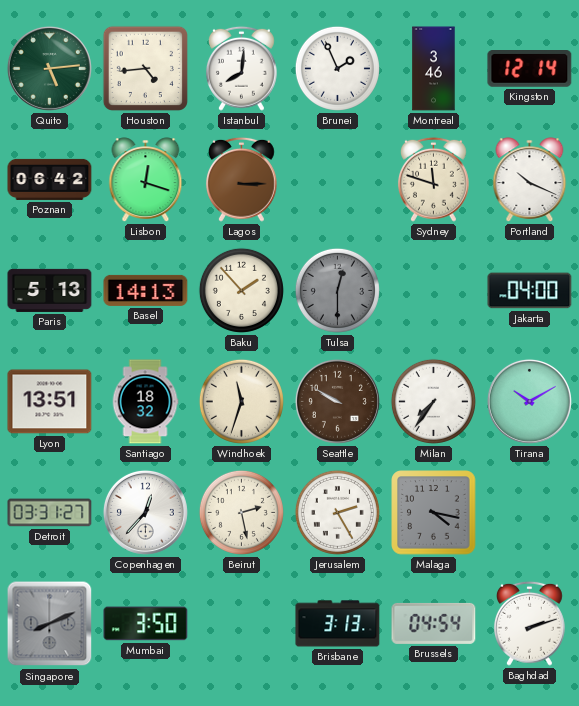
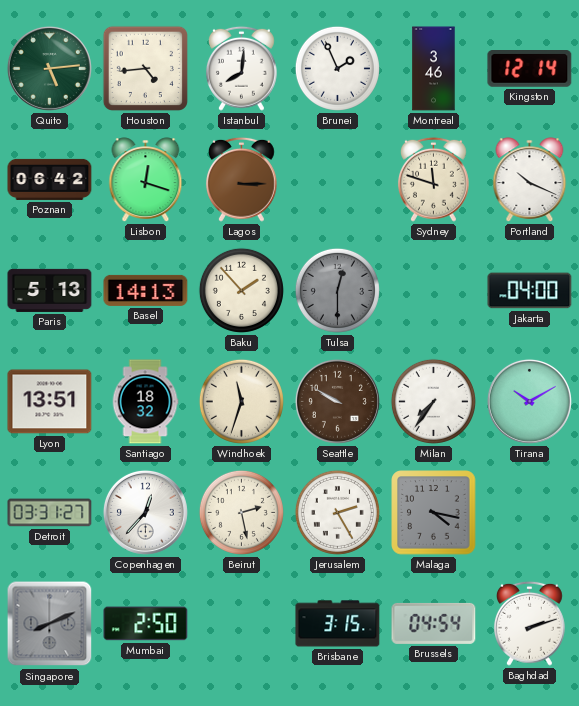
Mumbai: 3:50 -> 2:50 (146, 624)
Brisbane: 3:13 -> 3:15 (338, 624)
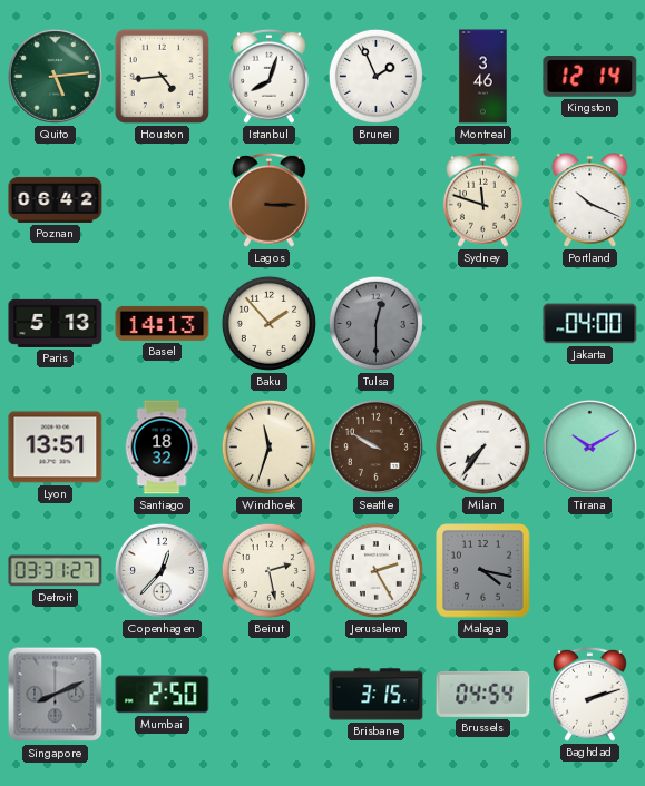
Istanbul: 8:01 -> 8:03 (268, 76)
Lisbon: 12:18 -> none (146, 180)
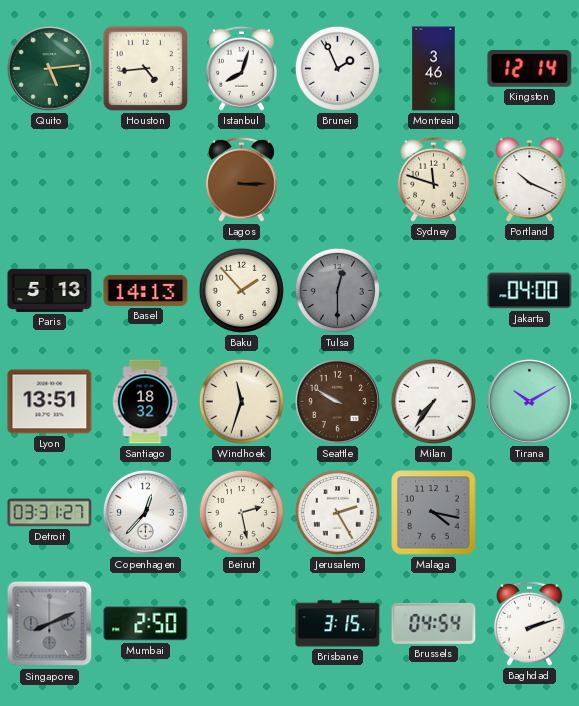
Poznan: 06:42 -> none (56, 199)
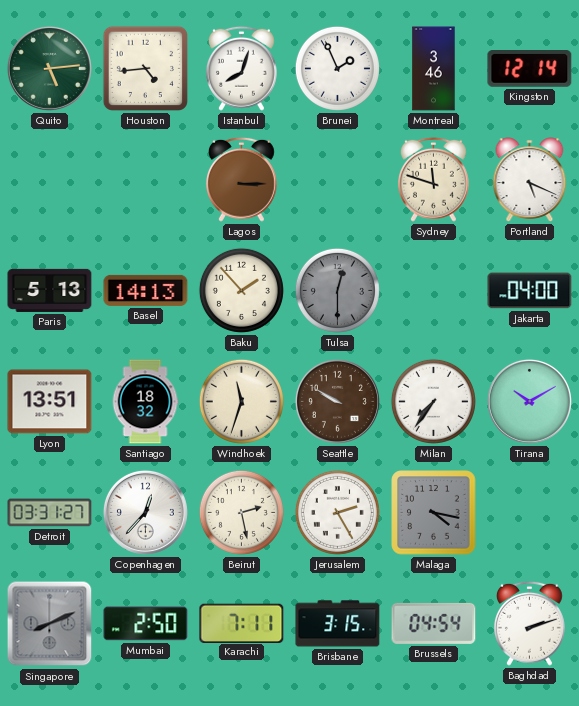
Portland: 10:19 -> 5:19 (530, 180)
Karachi: none -> 7:11 (242, 623)
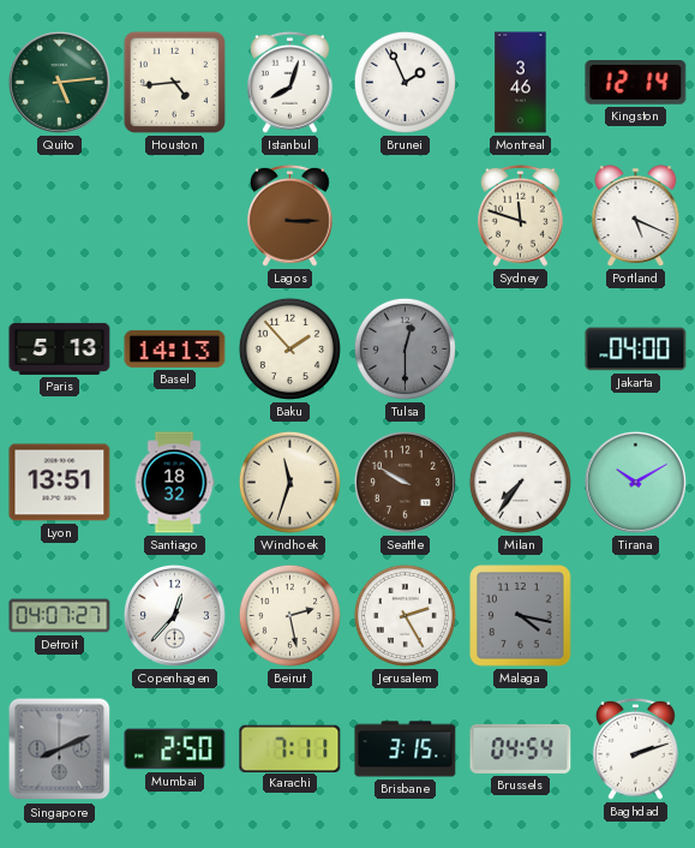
Detroit: 03:31 -> 04:07 (60, 616)
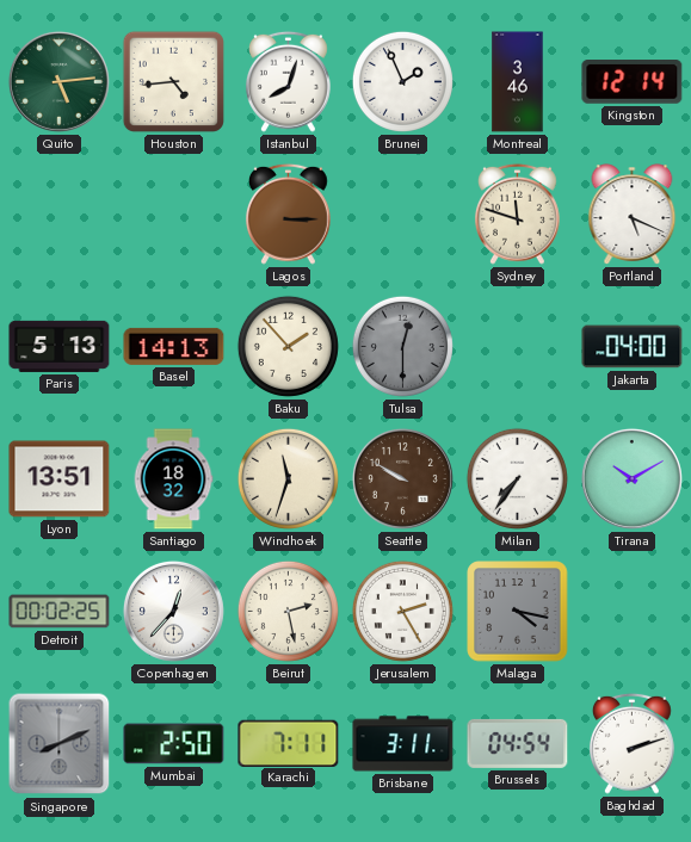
Detroit: 04:07 -> 00:02 (60, 612)
Brisbane: 3:15 -> 3:11 (403, 744)
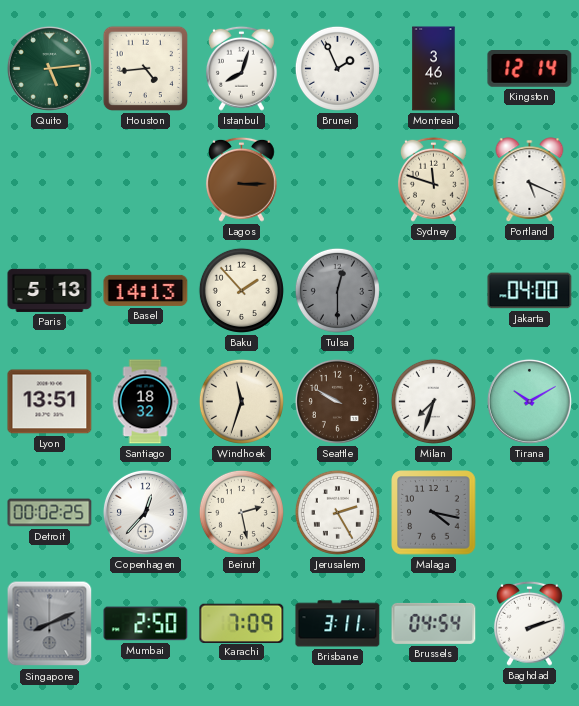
Milan: 7:36 -> 7:33 (433, 401)
Karachi: 7:11 -> 7:09 (242, 623)
